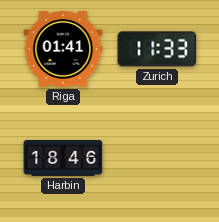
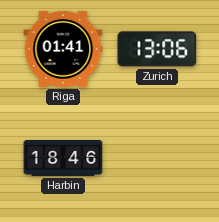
Zurich: 11:33 -> 13:06 (157, 49)
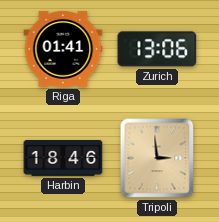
Tripoli: none -> 2:59 (157, 158)
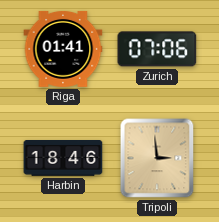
Zurich: 13:06 -> 07:06 (157, 49)
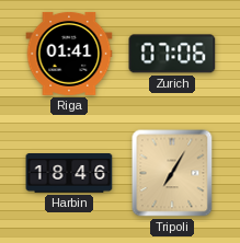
Tripoli: 2:59 -> 7:05 (172, 173)
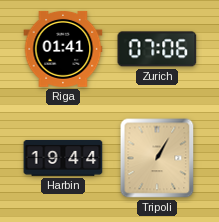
Harbin: 18:46 -> 19:44 (63, 159)
Tripoli: 7:05 -> 1:05 (157, 158)
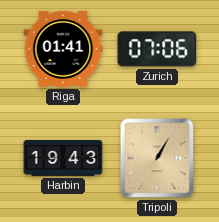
Harbin: 19:44 -> 19:43 (63, 159)
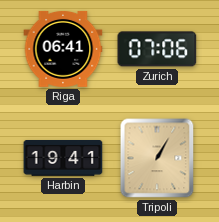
Riga: 01:41 -> 06:41 (63, 49)
Harbin: 19:43 -> 19:41 (63, 159)
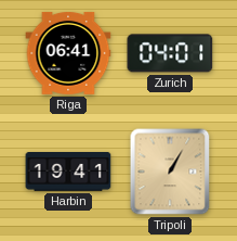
Zurich: 07:06 -> 04:01 (170, 53)
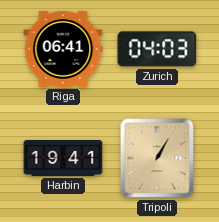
Zurich: 04:01 -> 04:03 (157, 49)
